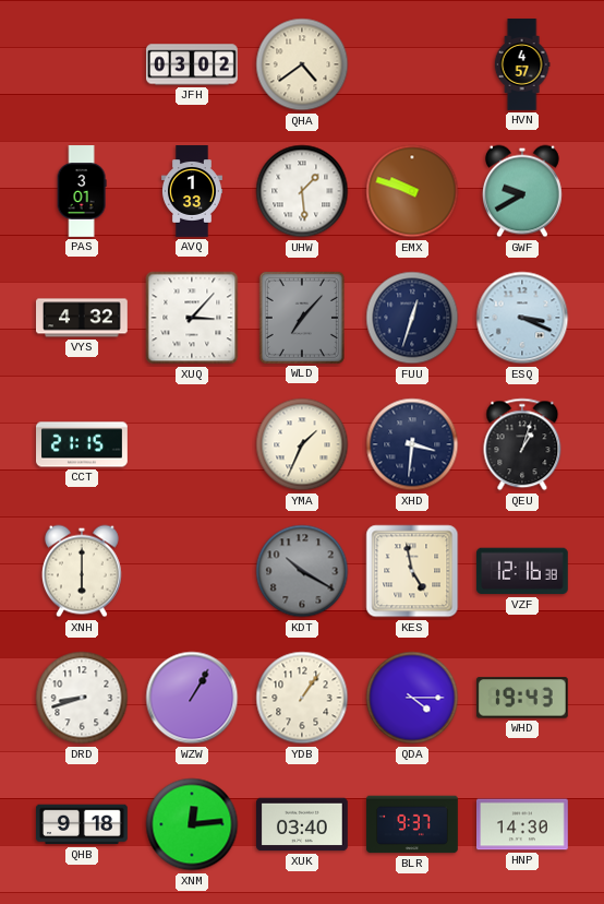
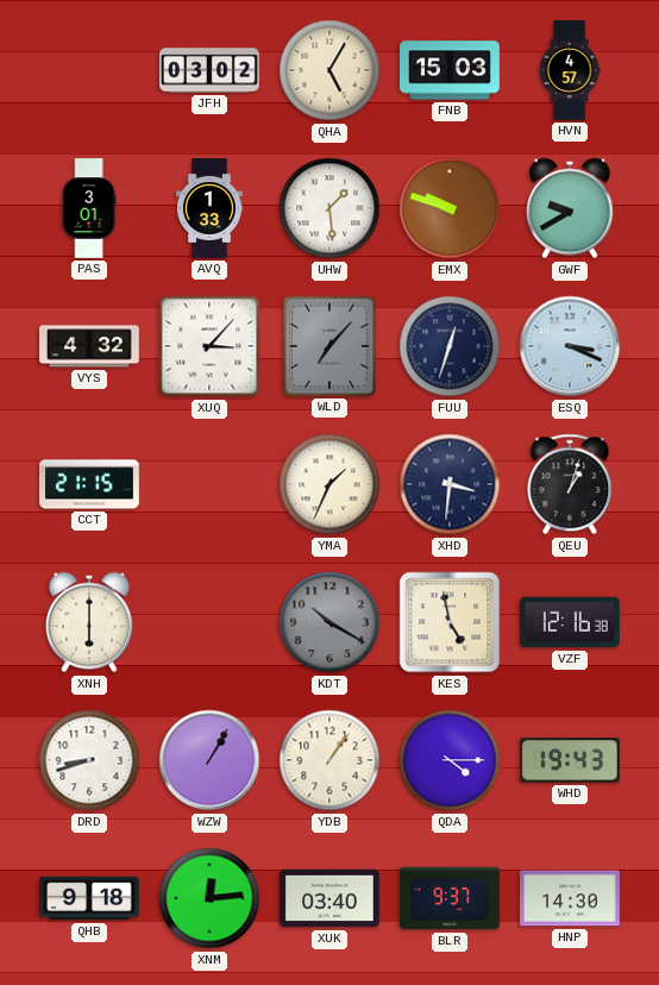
QHA: 4:39 -> 5:05 (329, 70)
FNB: none -> 15:03 (451, 70)
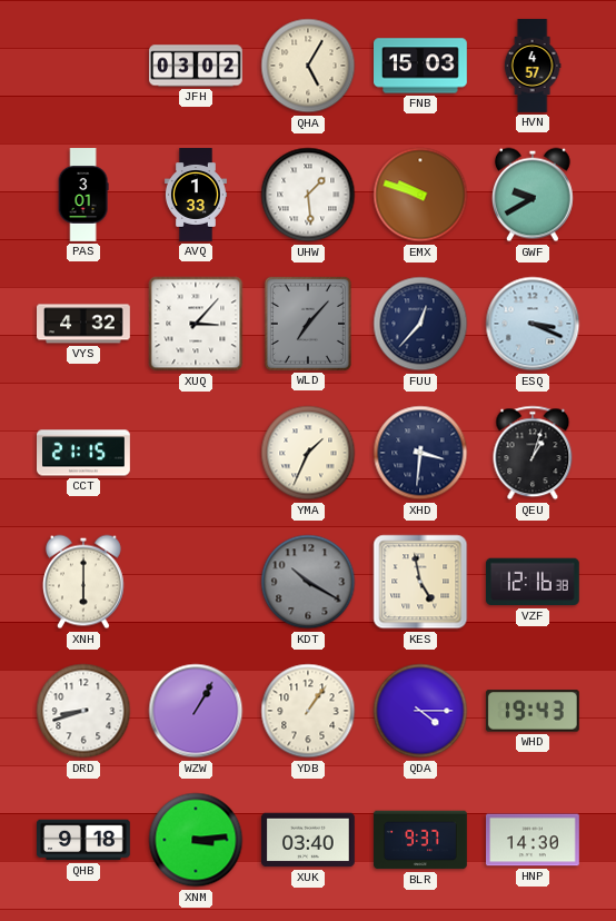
FUU: 12:33 -> 12:37 (420, 324)
XNM: 12:14 -> 3:14 (196, 840)
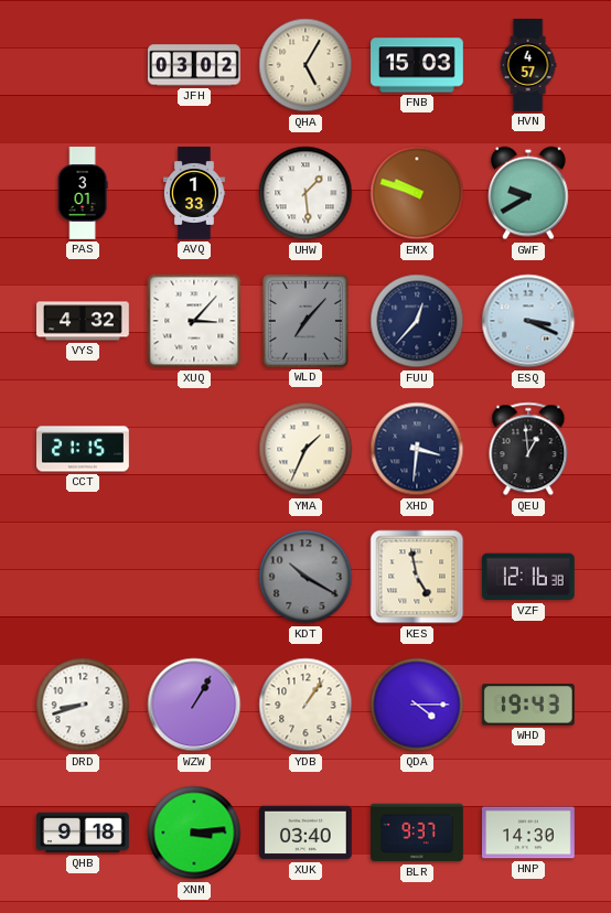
QEU: 1:03 -> 12:59 (528, 449)
XNH: 6:00 -> none (83, 582)
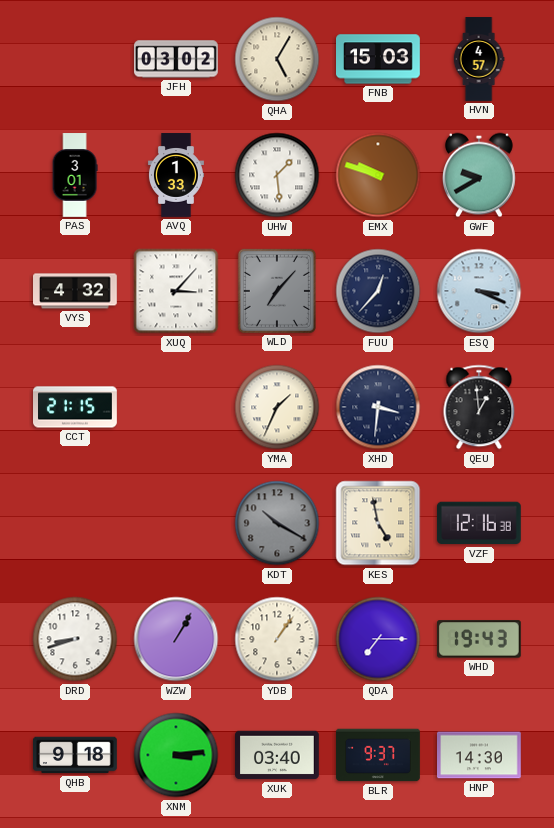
QDA: 4:15 -> 7:15 (378, 639)
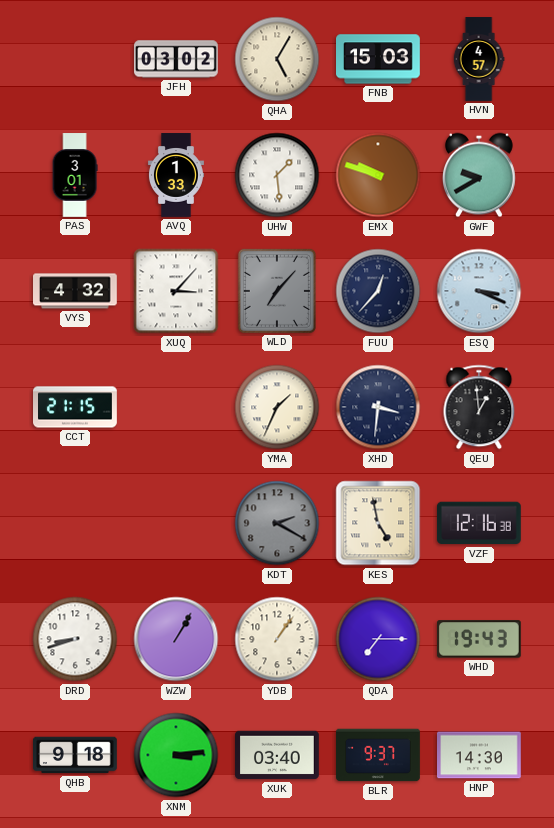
KDT: 10:20 -> 2:20 (277, 523)
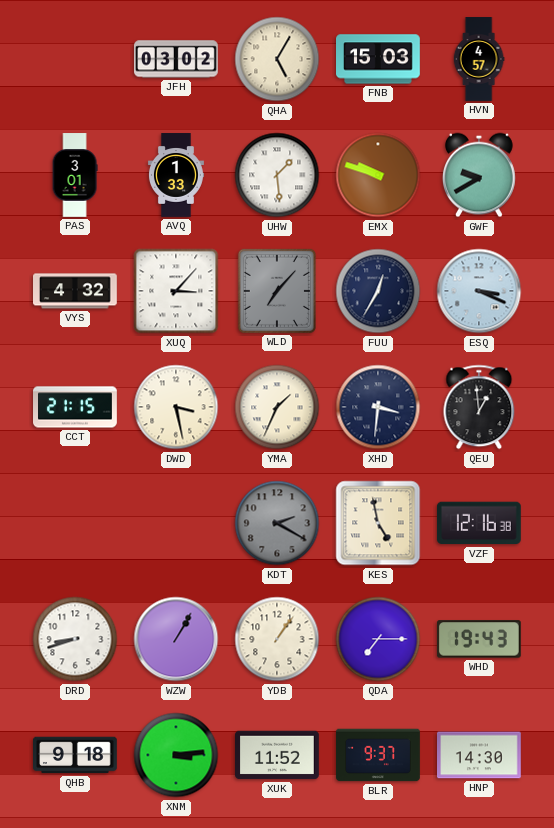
FUU: 12:37 -> 12:35 (378, 291)
DWD: none -> 3:28 (176, 407)
XUK: 03:40 -> 11:52 (278, 755)
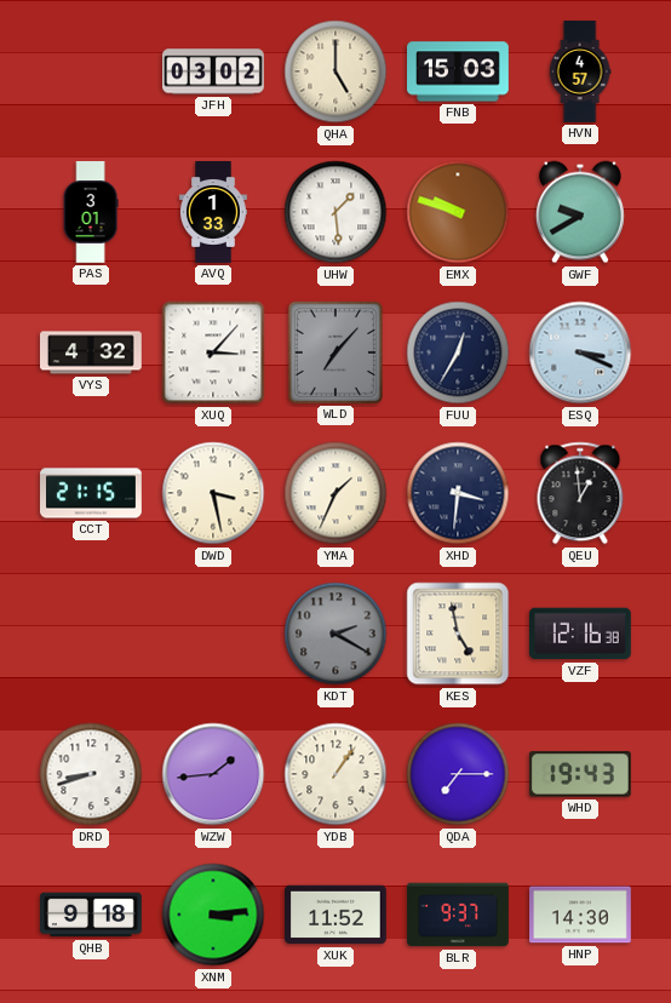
QHA: 5:05 -> 5:00 (335, 71)
WZW: 1:05 -> 1:44 (213, 774)
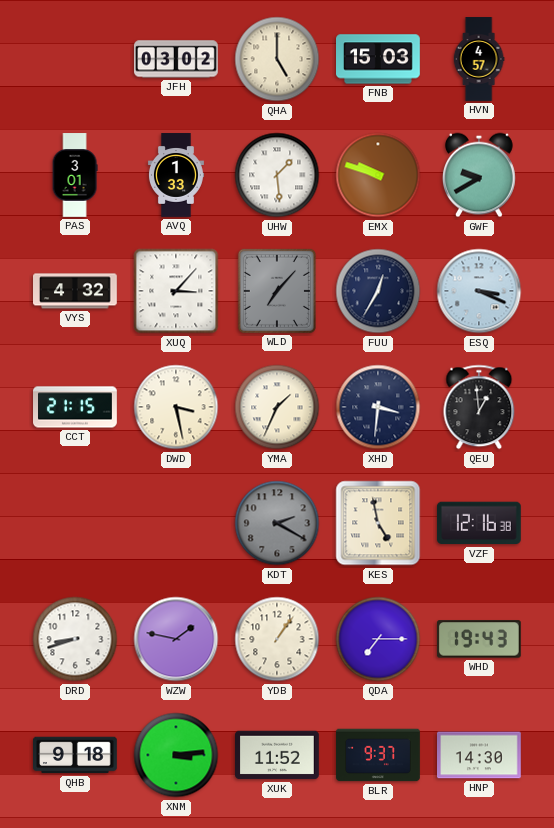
WZW: 1:44 -> 1:47 (176, 639)
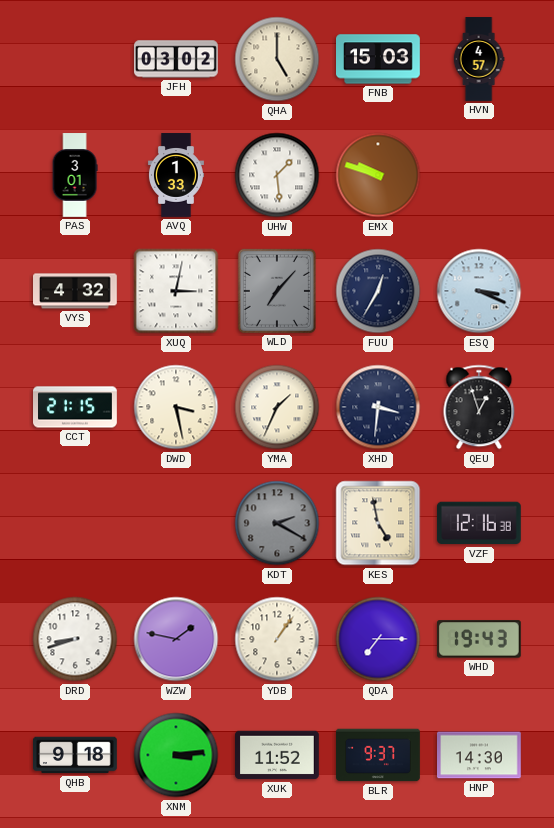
GWF: 9:40 -> none (479, 175)
XUQ: 3:07 -> 3:02 (176, 291)
QEU: 12:59 -> 12:57 (479, 407)
